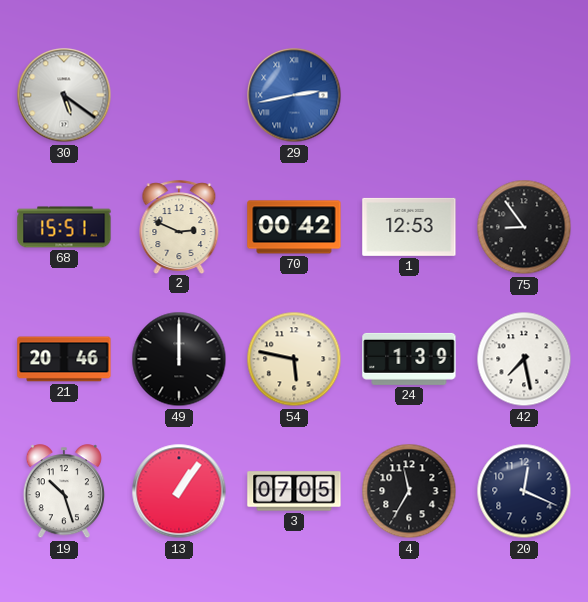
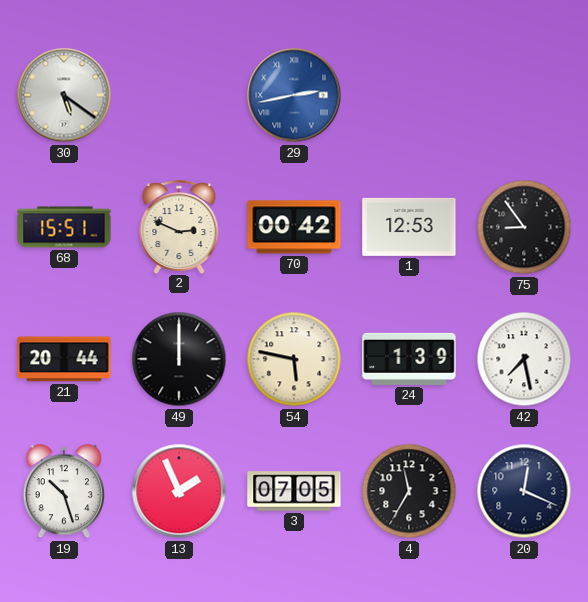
21: 20:46 -> 20:44 (64, 359)
13: 1:06 -> 1:56 (179, 491)
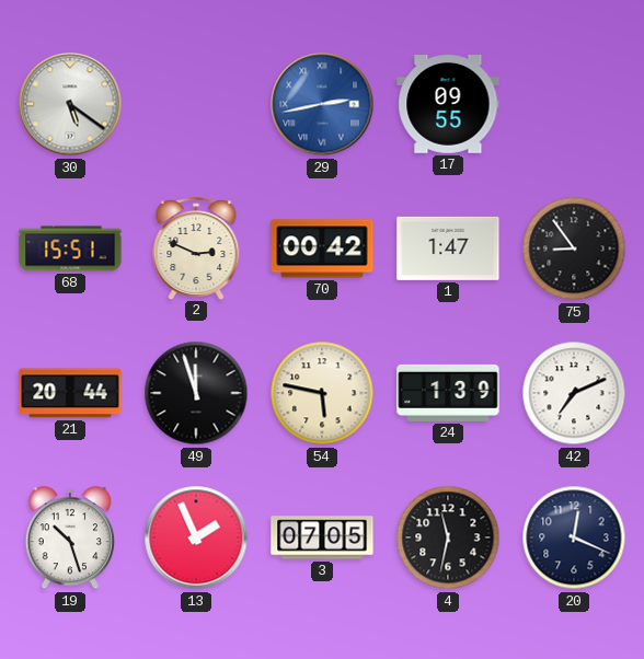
17: none -> 09:55 (448, 105)
1: 12:53 -> 1:47 (448, 248)
49: 12:00 -> 11:57 (196, 393)
42: 7:28 -> 7:11 (574, 393)
4: 11:35 -> 11:32 (448, 537)
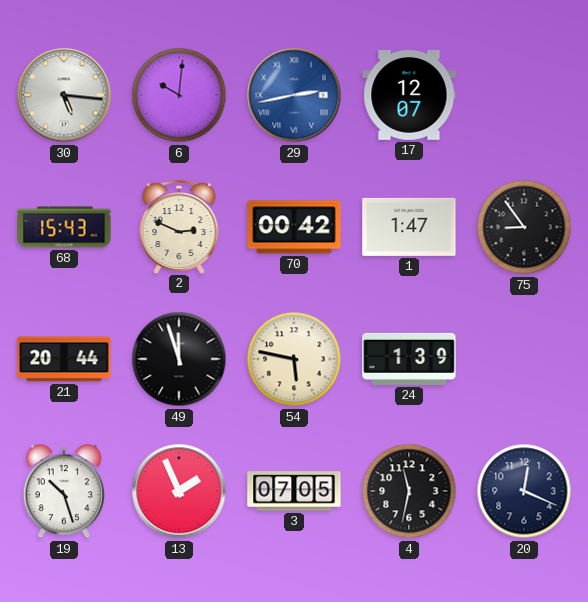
30: 5:21 -> 5:16 (64, 95)
6: none -> 10:01 (179, 95)
17: 09:55 -> 12:07 (409, 96)
68: 15:51 -> 15:43 (64, 227)
42: 7:11 -> none (574, 393)
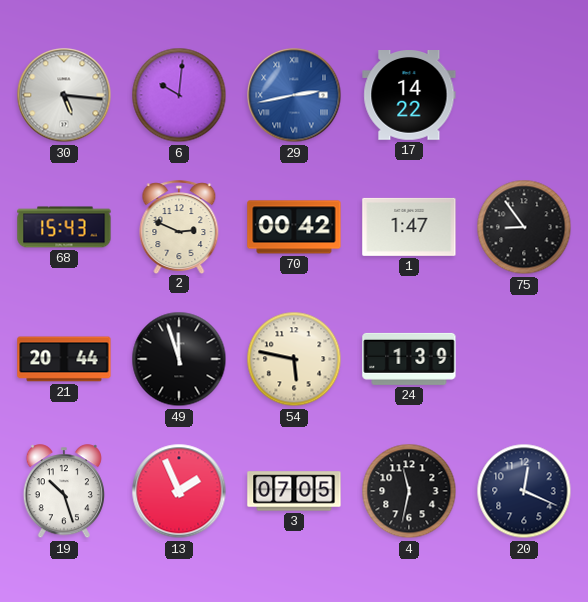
17: 12:07 -> 14:22 (409, 96)
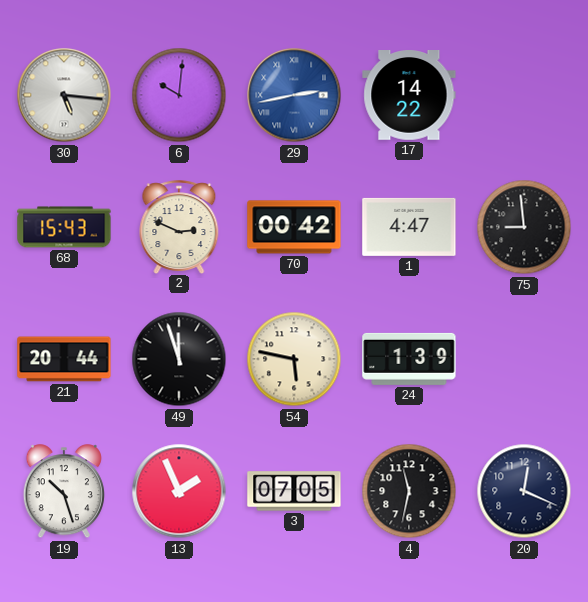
1: 1:47 -> 4:47 (409, 227)
75: 8:54 -> 8:59 (524, 227)
